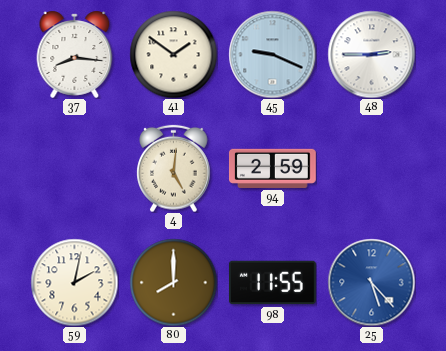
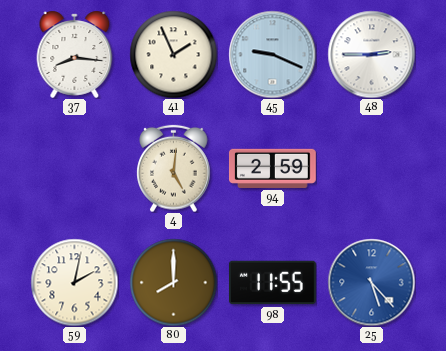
41: 1:51 -> 1:56 (173, 54)
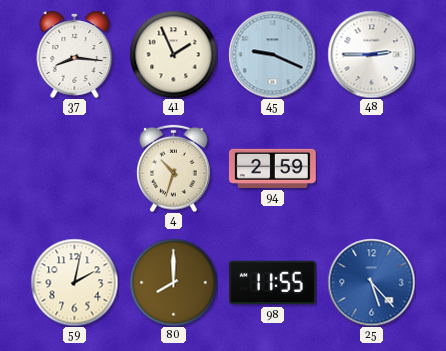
4: 5:01 -> 10:33 (174, 168)
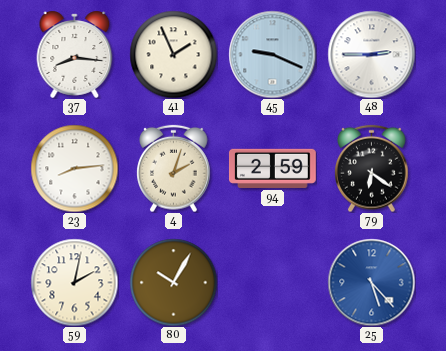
23: none -> 8:14 (74, 168)
4: 10:33 -> 2:03 (174, 168)
79: none -> 6:21 (372, 168)
80: 8:00 -> 10:05 (173, 282)
98: 11:55 -> none (272, 283)
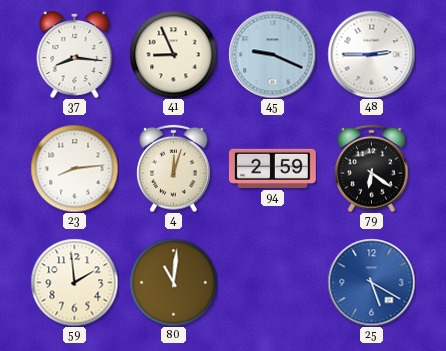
41: 1:56 -> 8:56 (173, 54)
4: 2:03 -> 12:03 (174, 168)
59: 2:02 -> 1:59 (74, 282)
80: 10:05 -> 11:01 (173, 282)
25: 5:23 -> 5:20 (371, 282)
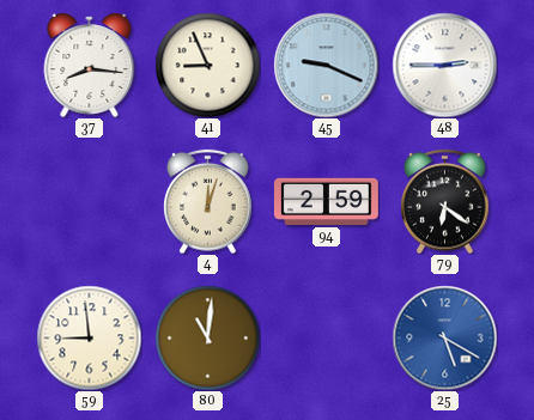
23: 8:14 -> none (74, 168)
59: 1:59 -> 8:59 (89, 337)
